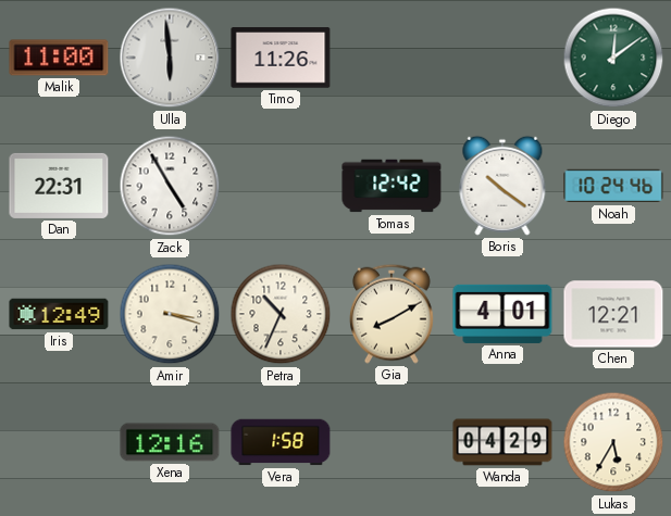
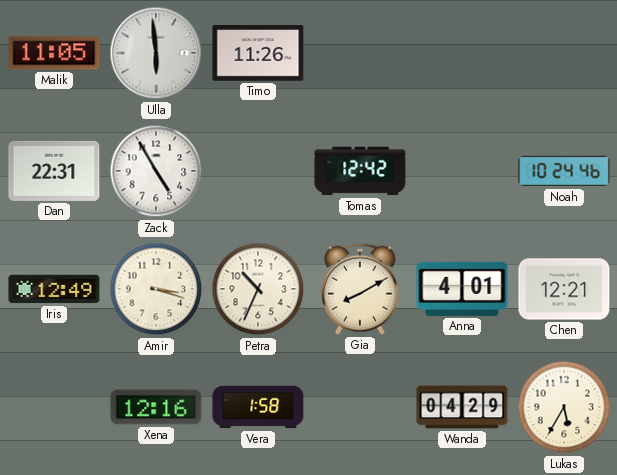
Malik: 11:00 -> 11:05 (54, 53)
Diego: 12:09 -> none (613, 58)
Boris: 10:21 -> none (502, 186)
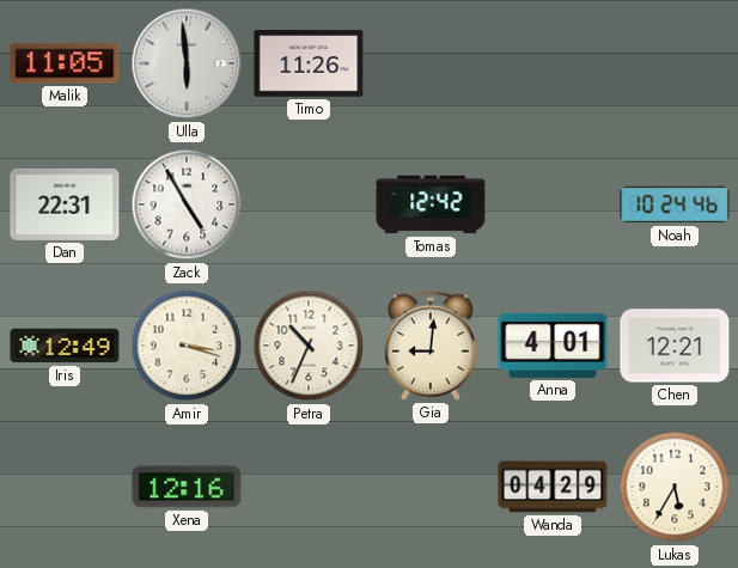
Gia: 8:10 -> 9:01 (431, 346)
Vera: 1:58 -> none (258, 407)
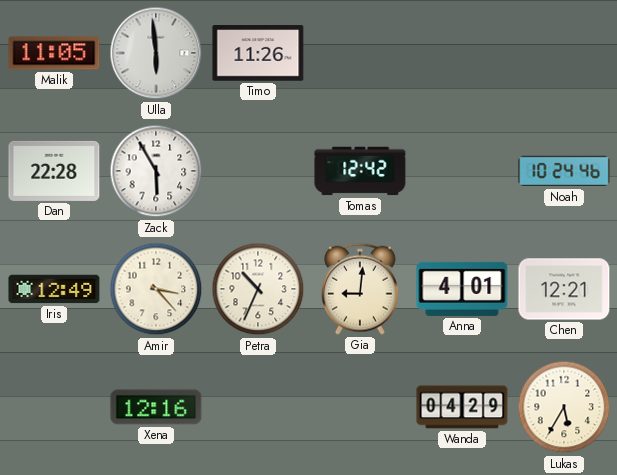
Dan: 22:31 -> 22:28 (54, 171)
Zack: 4:55 -> 5:55 (156, 171)
Amir: 3:18 -> 3:23 (156, 289)
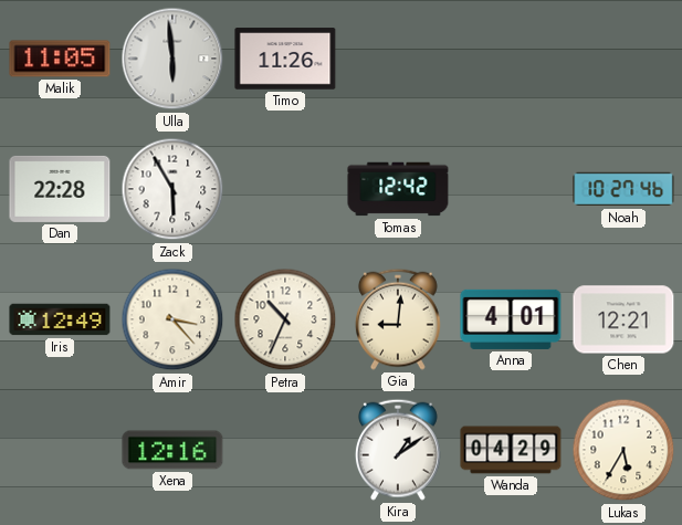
Noah: 10:24 -> 10:27 (623, 189)
Kira: none -> 1:09 (398, 450)
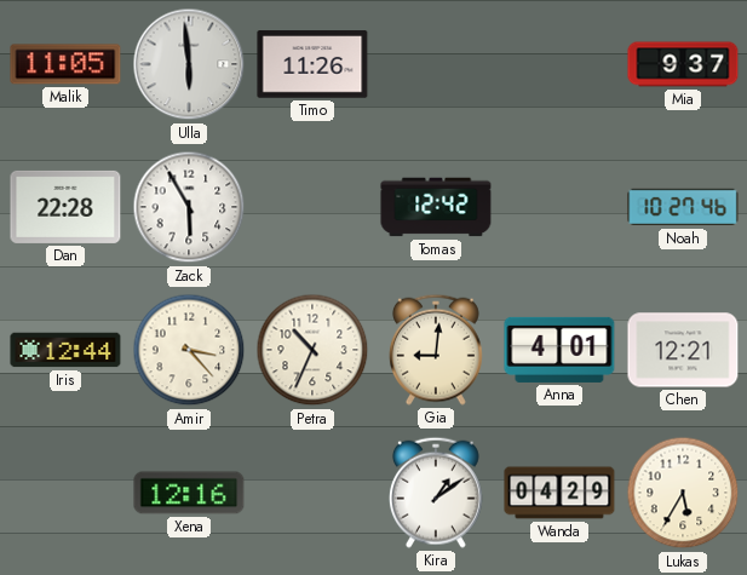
Mia: none -> 9:37 (683, 64)
Iris: 12:49 -> 12:44 (65, 350)
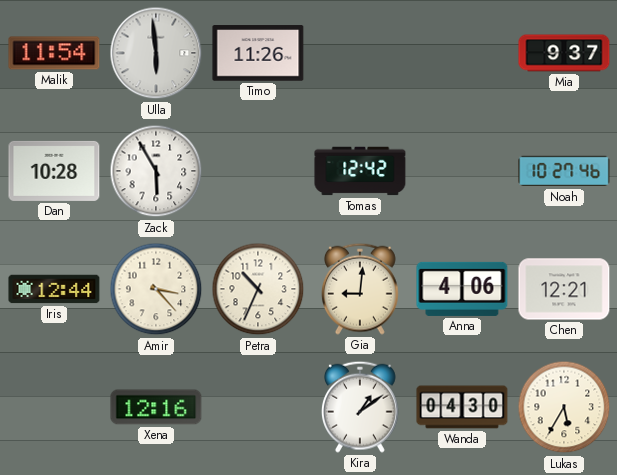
Malik: 11:05 -> 11:54 (54, 53)
Dan: 22:28 -> 10:28 (54, 171)
Anna: 4:01 -> 4:06 (462, 289)
Wanda: 04:29 -> 04:30 (462, 407)
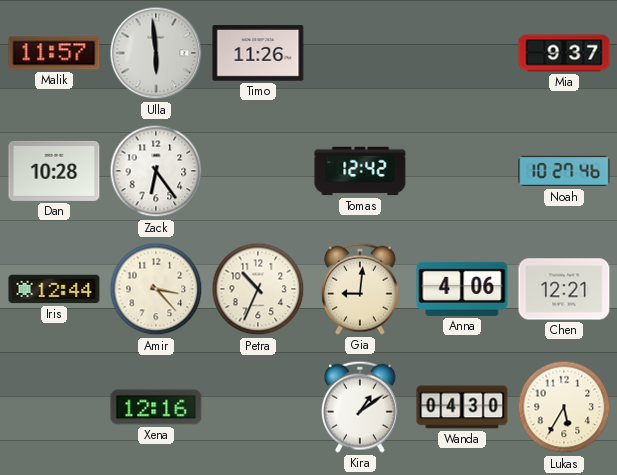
Malik: 11:54 -> 11:57 (54, 53)
Zack: 5:55 -> 6:24 (156, 171)
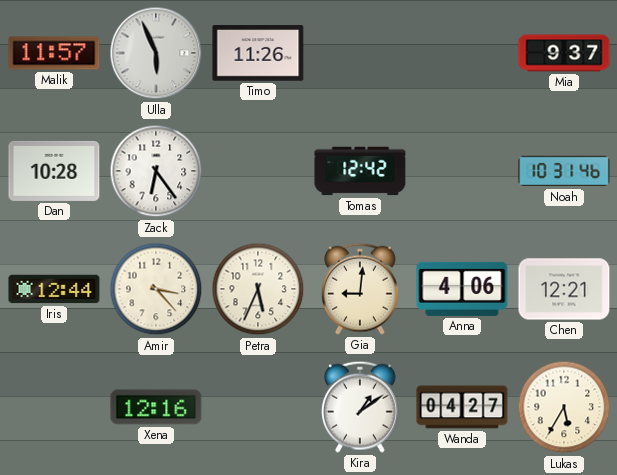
Ulla: 5:59 -> 5:56 (156, 53)
Noah: 10:27 -> 10:31 (564, 171)
Petra: 10:34 -> 5:34 (258, 289)
Wanda: 04:30 -> 04:27 (462, 407)
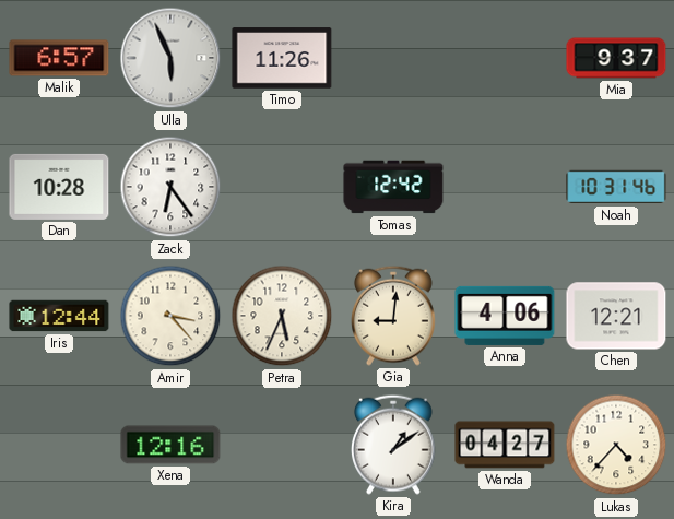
Malik: 11:57 -> 6:57 (59, 58)
Lukas: 5:35 -> 4:37 (616, 445)
